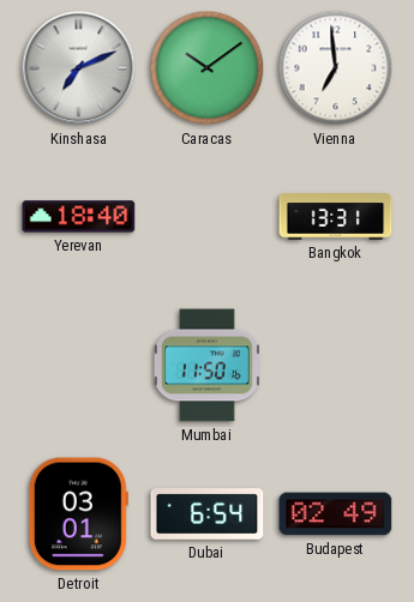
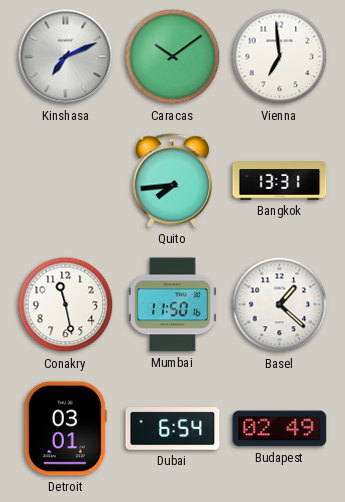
Yerevan: 18:40 -> none (79, 217)
Quito: none -> 7:44 (172, 181)
Conakry: none -> 11:28 (66, 305)
Basel: none -> 1:22 (280, 305)
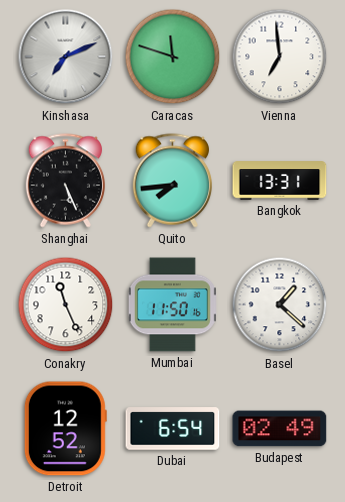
Caracas: 10:09 -> 11:48 (173, 57)
Shanghai: none -> 5:26 (65, 181)
Conakry: 11:28 -> 11:26 (66, 305)
Detroit: 03:01 -> 12:52 (65, 429)
